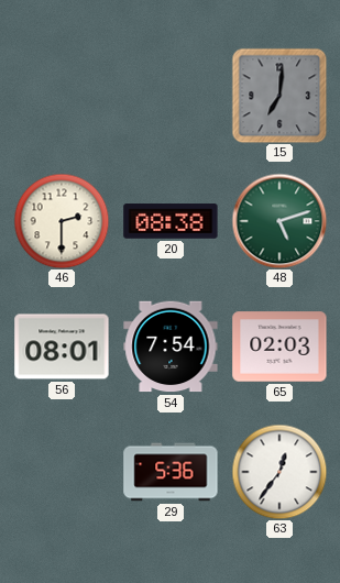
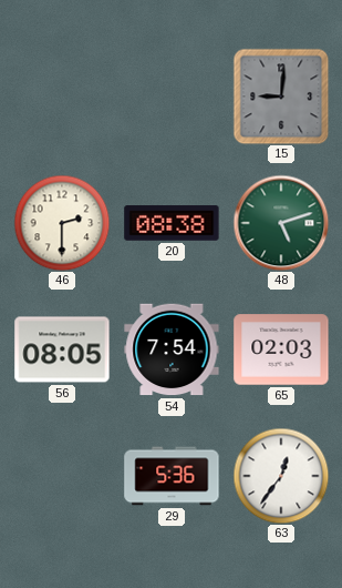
15: 7:01 -> 9:01 (281, 97)
56: 08:01 -> 08:05 (62, 349)
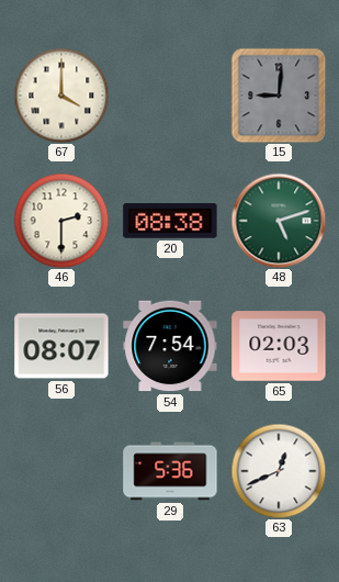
67: none -> 4:00 (61, 96)
56: 08:05 -> 08:07 (61, 346)
63: 12:36 -> 12:41 (279, 471)
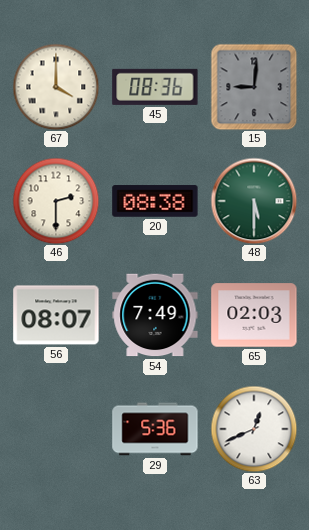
45: none -> 08:36 (155, 87)
48: 5:12 -> 5:30 (254, 201)
54: 7:54 -> 7:49 (155, 315)
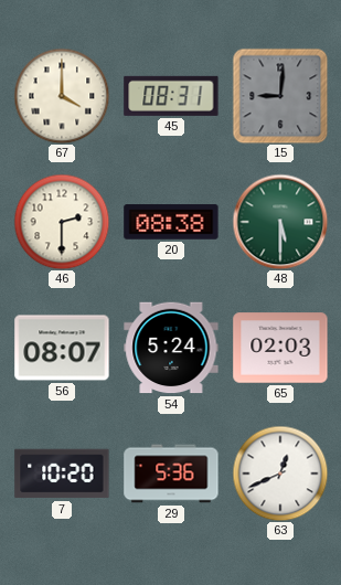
45: 08:36 -> 08:31 (171, 96)
54: 7:49 -> 5:24 (171, 348)
7: none -> 10:20 (62, 474)
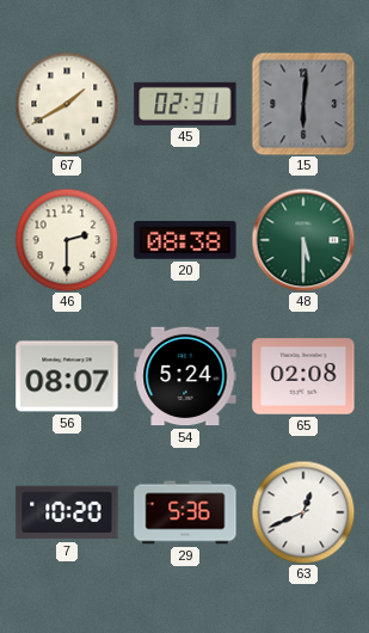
67: 4:00 -> 1:40 (67, 104)
45: 08:31 -> 02:31 (185, 104)
15: 9:01 -> 6:01 (303, 104)
65: 02:03 -> 02:08 (303, 376)
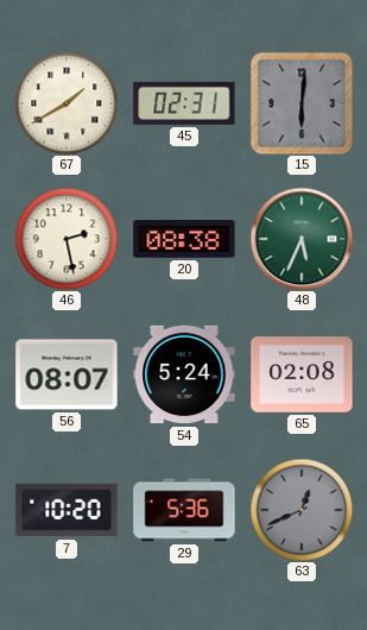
46: 2:30 -> 2:28 (67, 239)
48: 5:30 -> 5:34 (302, 239)
63 dial: white -> grey (302, 510)
